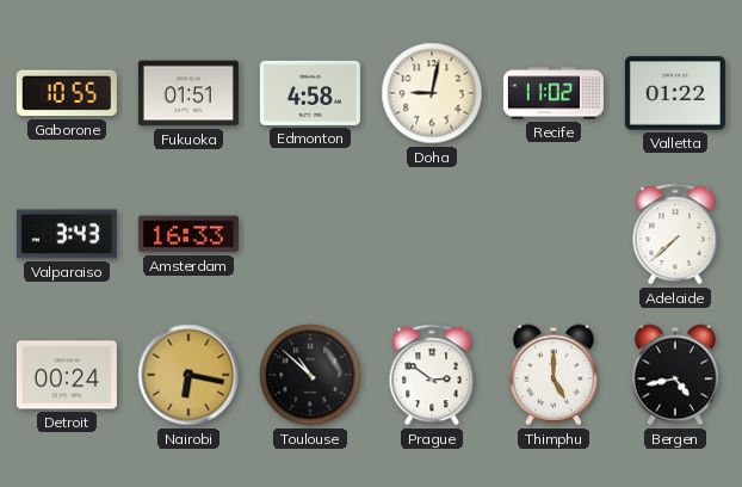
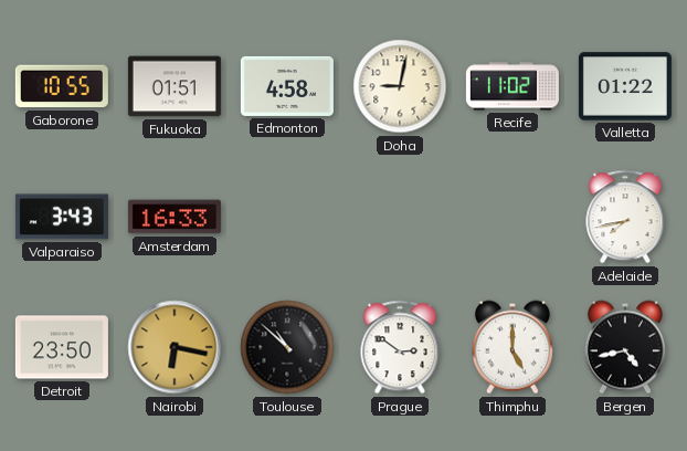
Adelaide: 7:38 -> 7:43 (625, 217)
Detroit: 00:24 -> 23:50 (62, 347)
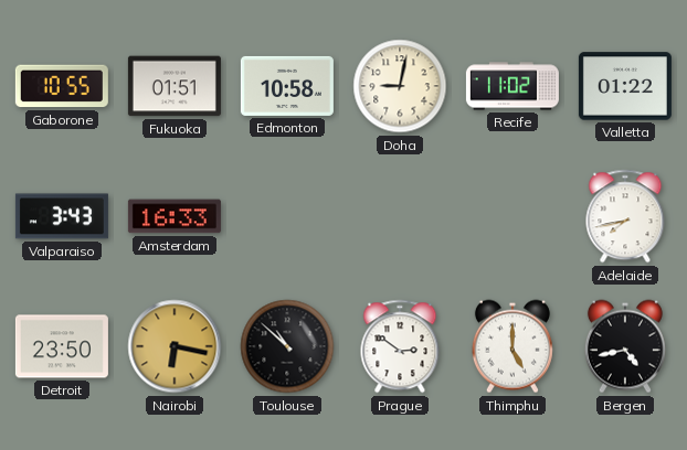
Edmonton: 4:58 -> 10:58 (287, 86)
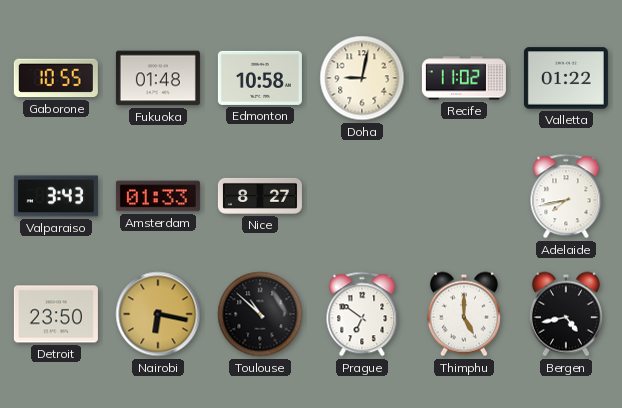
Fukuoka: 01:51 -> 01:48 (158, 78)
Amsterdam: 16:33 -> 01:33 (158, 196)
Nice: none -> 8:27 (260, 196)
Prague: 2:51 -> 6:51 (362, 314)
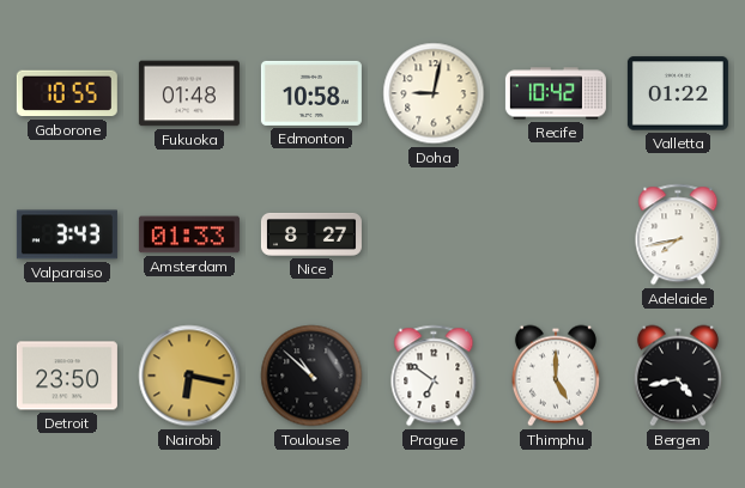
Recife: 11:02 -> 10:42 (556, 93)
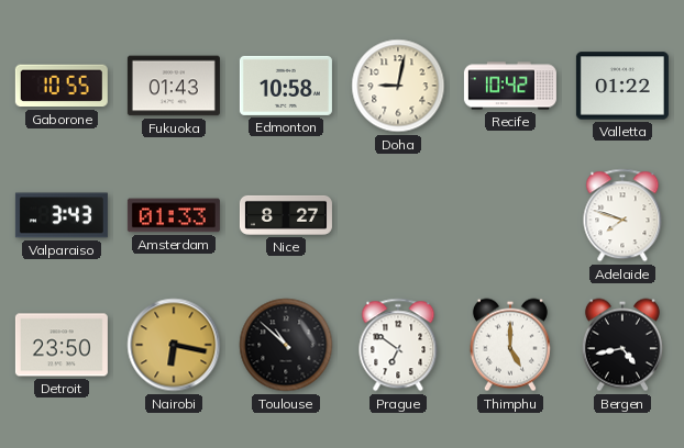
Fukuoka: 01:48 -> 01:43 (174, 86)
Adelaide: 7:43 -> 7:48 (622, 215)
